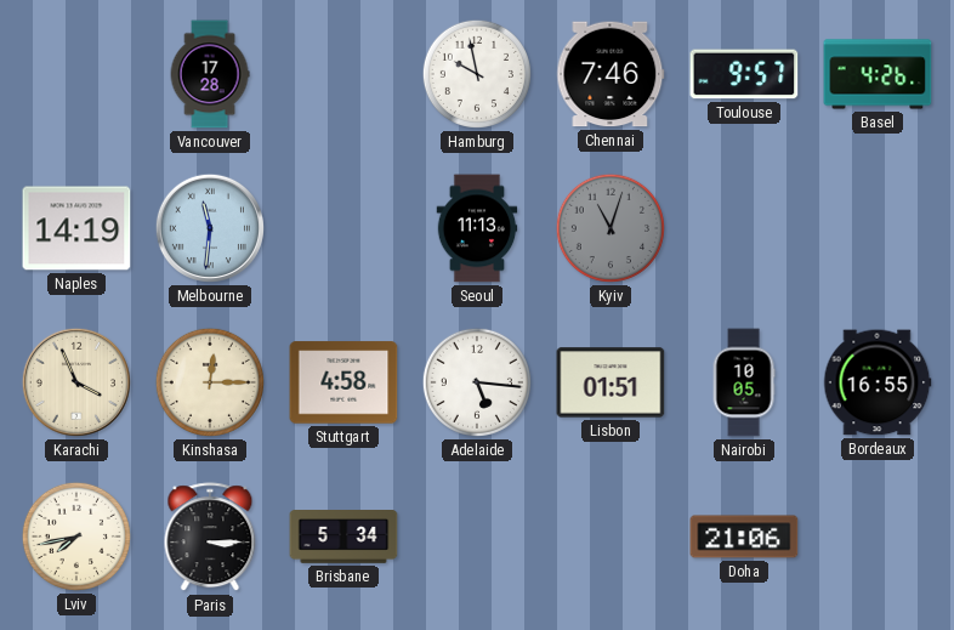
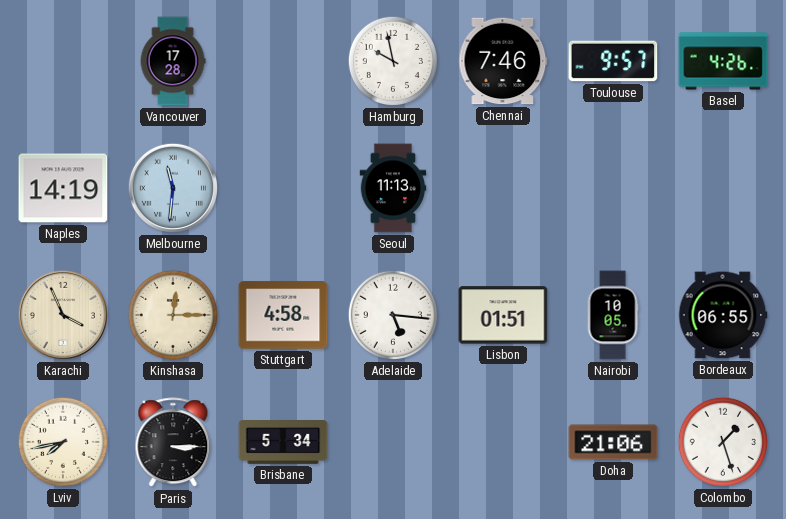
Kyiv: 11:03 -> none (611, 228)
Bordeaux: 16:55 -> 06:55 (723, 315)
Colombo: none -> 1:27 (723, 442)
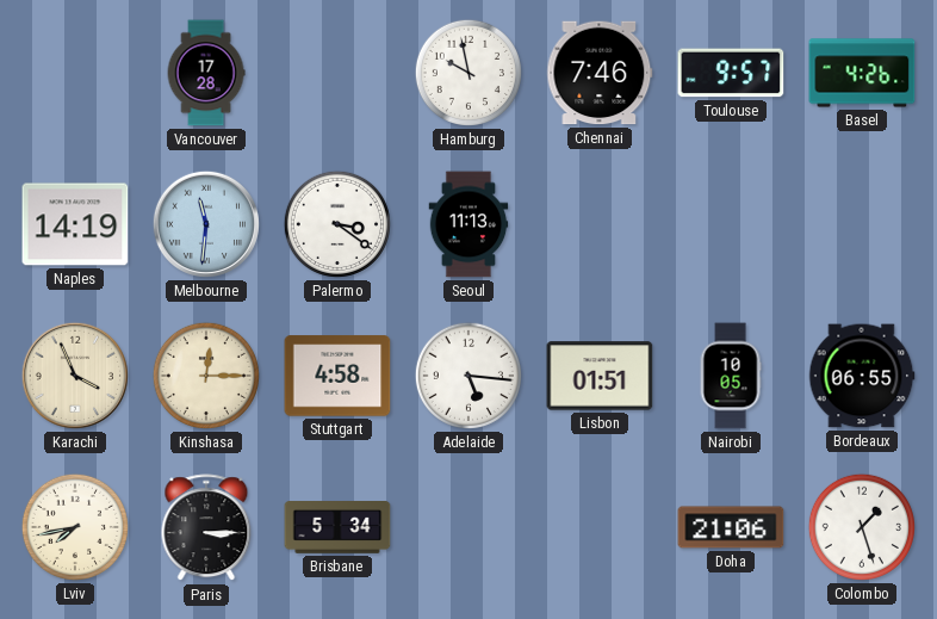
Palermo: none -> 3:21 (337, 224)
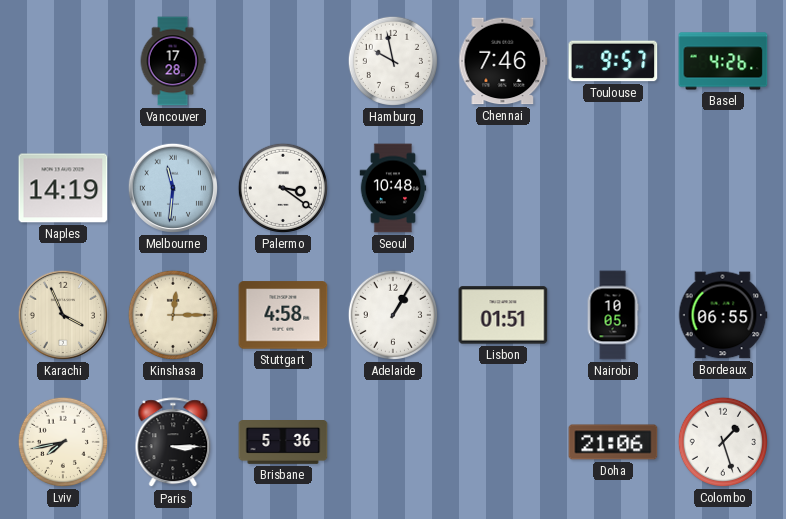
Seoul: 11:13 -> 10:48 (393, 188)
Adelaide: 5:16 -> 1:05 (393, 315)
Brisbane: 5:34 -> 5:36 (283, 443)
